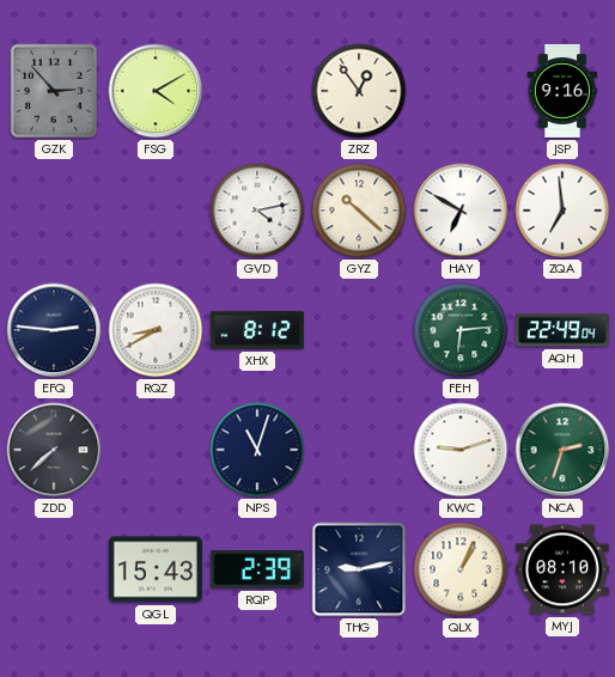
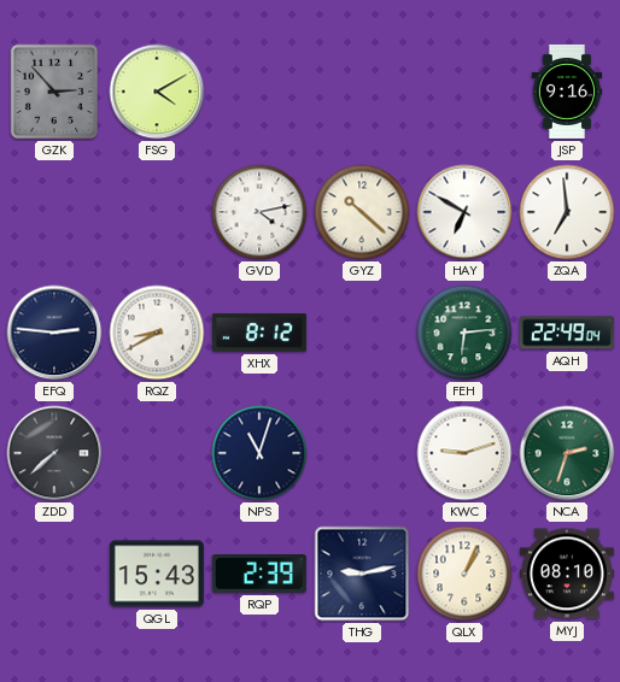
ZRZ: 12:54 -> none (359, 91)
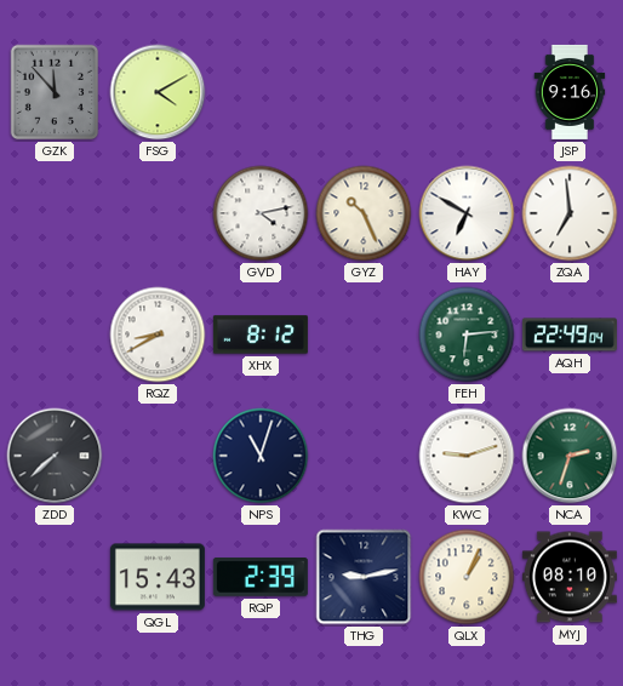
GZK: 2:53 -> 11:53 (55, 92)
GYZ: 10:22 -> 10:26 (364, 213)
EFQ: 2:46 -> none (54, 333)
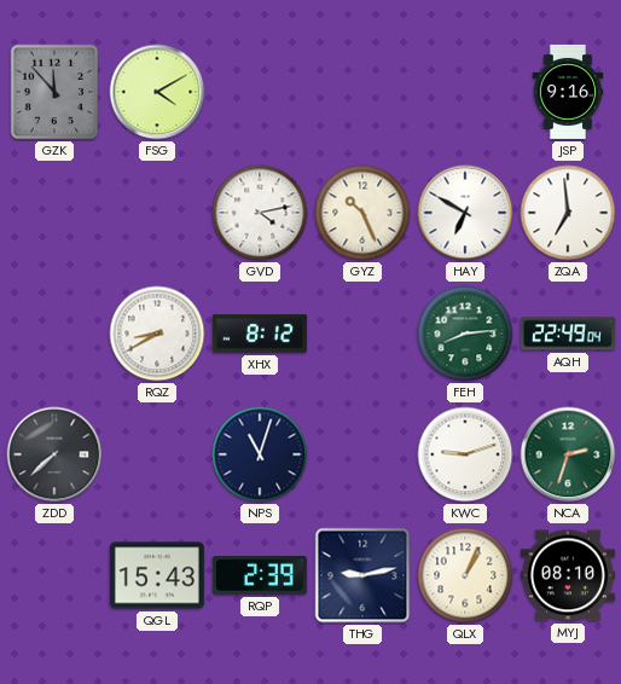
FEH: 6:14 -> 8:14 (465, 334)
